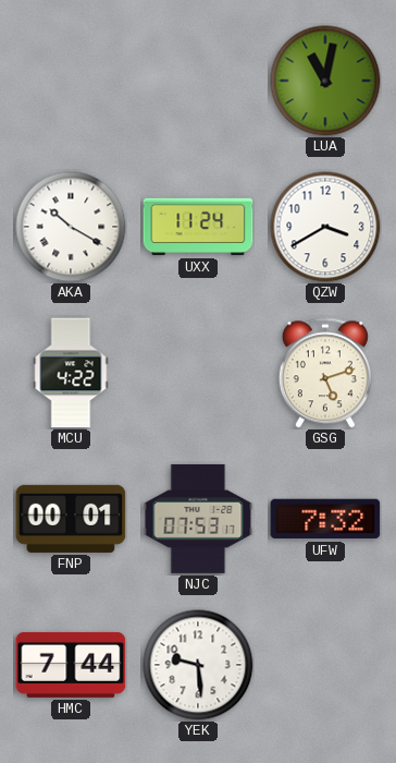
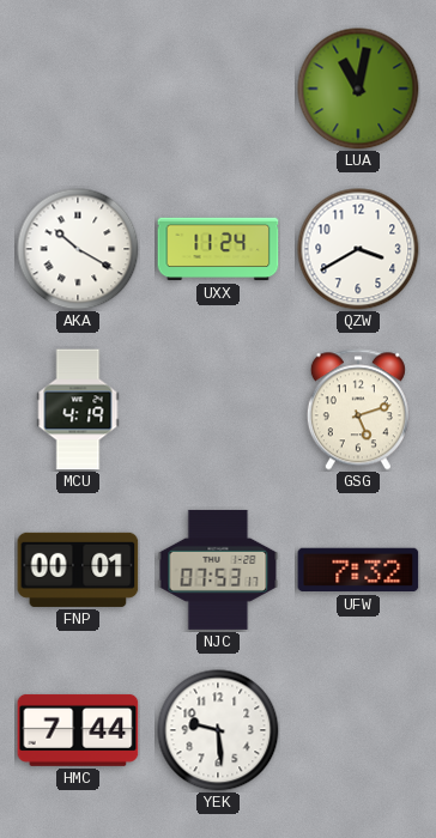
MCU: 4:22 -> 4:19 (78, 409)
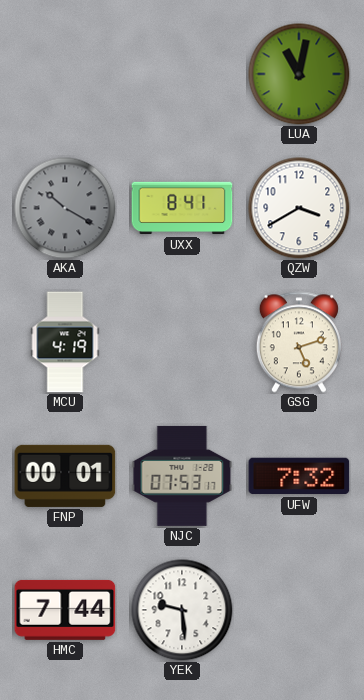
AKA dial: white -> grey (65, 208)
UXX: 11:24 -> 8:41 (182, 208)
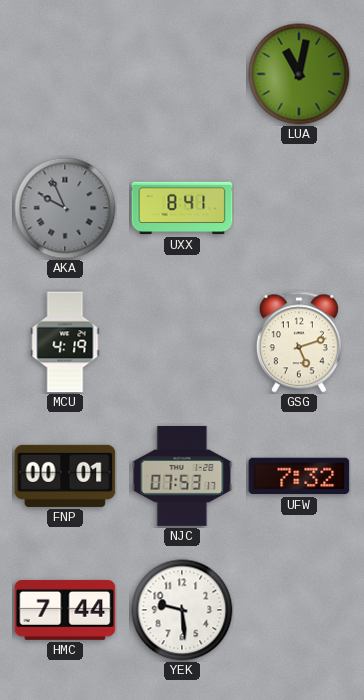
AKA: 10:20 -> 9:56 (65, 208)
QZW: 3:40 -> none (299, 208)
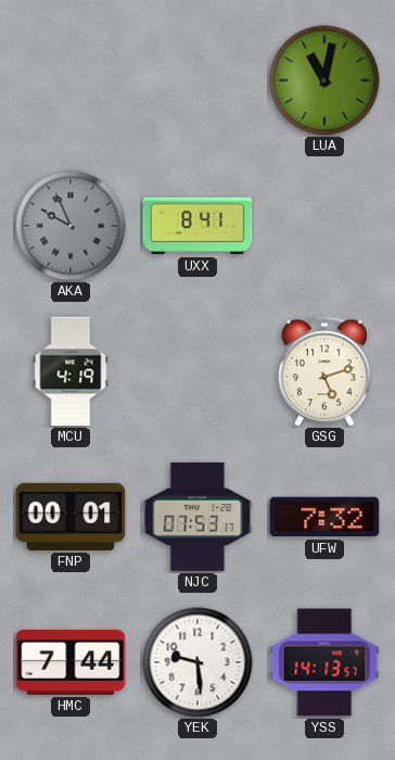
YSS: none -> 14:13 (324, 662)
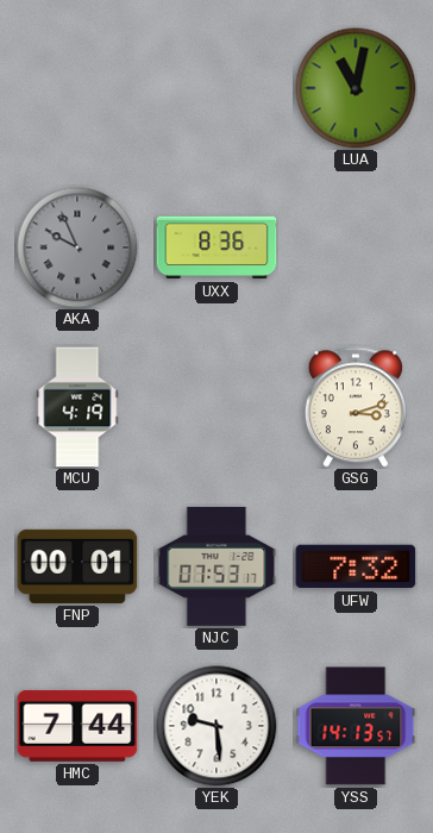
UXX: 8:41 -> 8:36 (216, 248)
GSG: 5:12 -> 3:12 (356, 407)
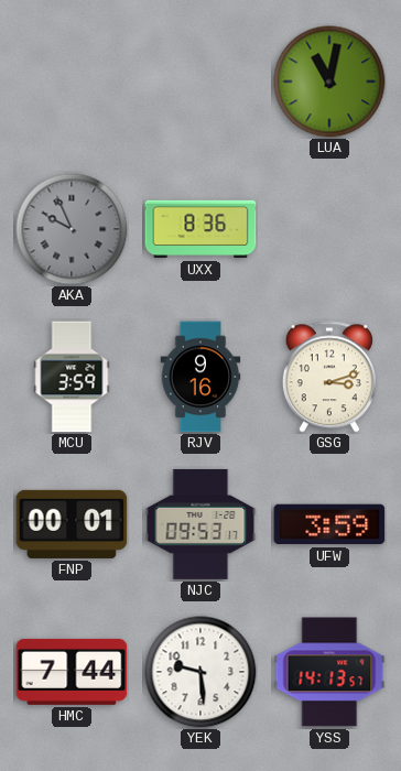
MCU: 4:19 -> 3:59 (72, 377)
RJV: none -> 9:16 (201, 377)
NJC: 07:53 -> 09:53 (201, 524)
UFW: 7:32 -> 3:59 (329, 524)
